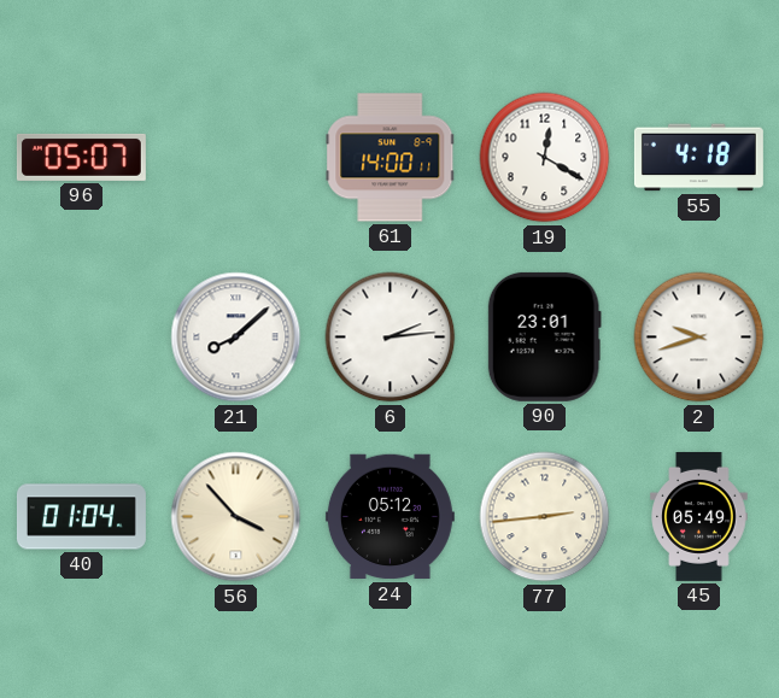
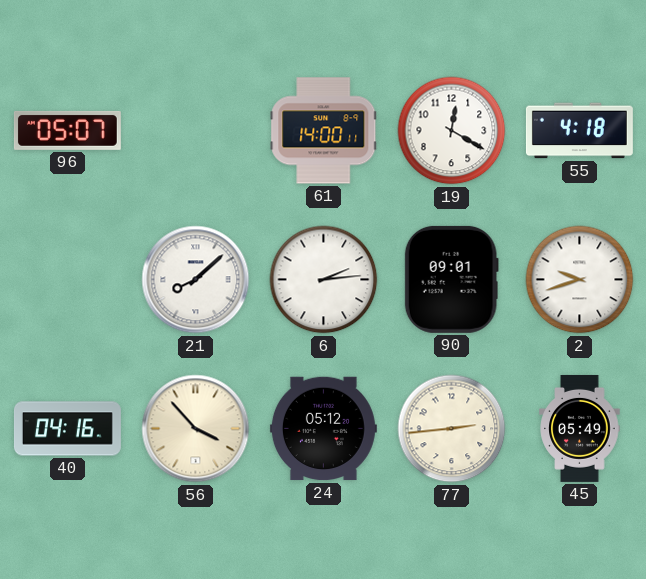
90: 23:01 -> 09:01 (451, 279)
40: 01:04 -> 04:16 (67, 429)
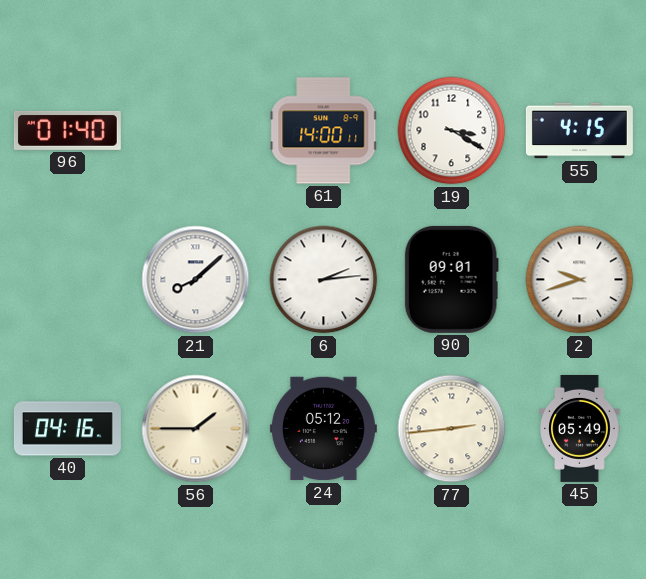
96: 05:07 -> 01:40 (67, 130)
19: 12:20 -> 3:20 (452, 131)
55: 4:18 -> 4:15 (579, 131)
56: 3:53 -> 1:45 (196, 429)
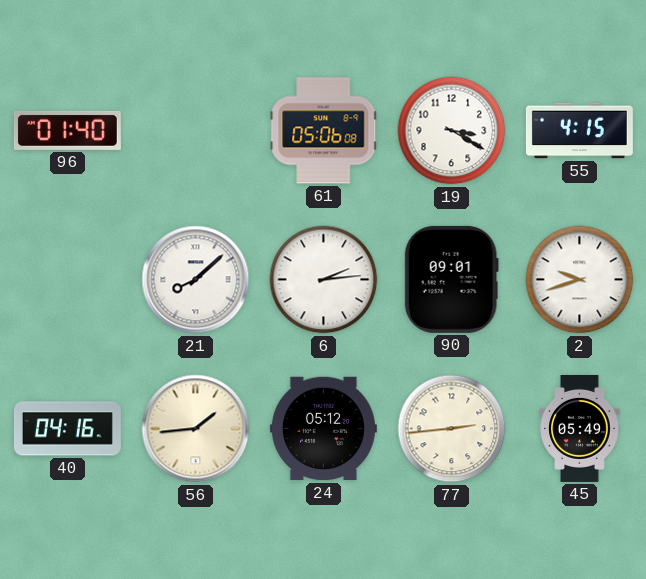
61: 14:00 -> 05:06 (324, 131)
56: 1:45 -> 1:44 (196, 429)
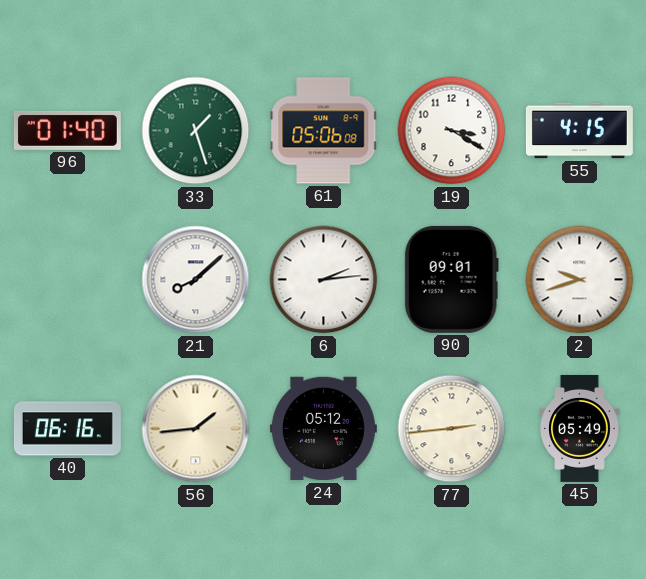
33: none -> 1:27 (196, 131)
40: 04:16 -> 06:16 (67, 429)
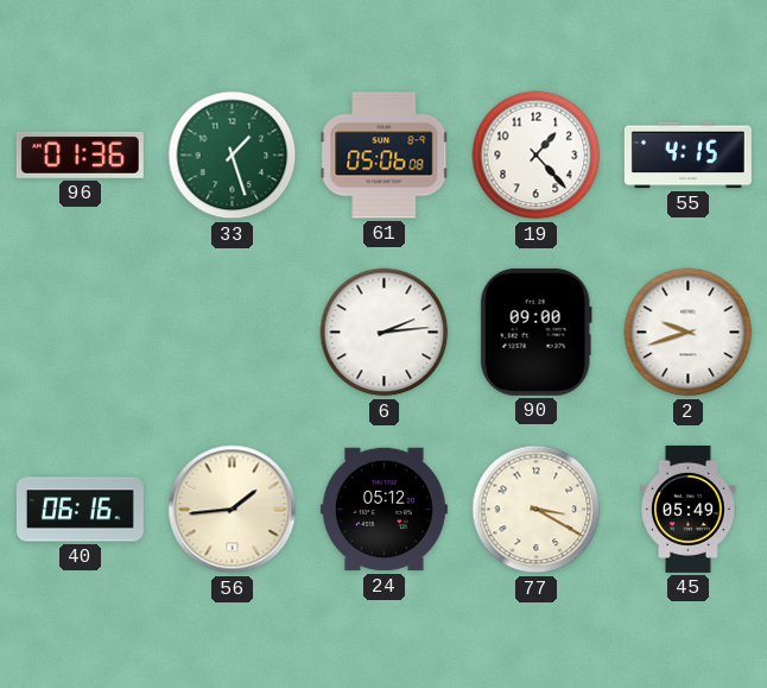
96: 01:40 -> 01:36 (80, 154)
19: 3:20 -> 1:23 (537, 156)
21: 8:08 -> none (196, 280)
90: 09:01 -> 09:00 (535, 332)
77: 2:44 -> 3:20 (537, 510)
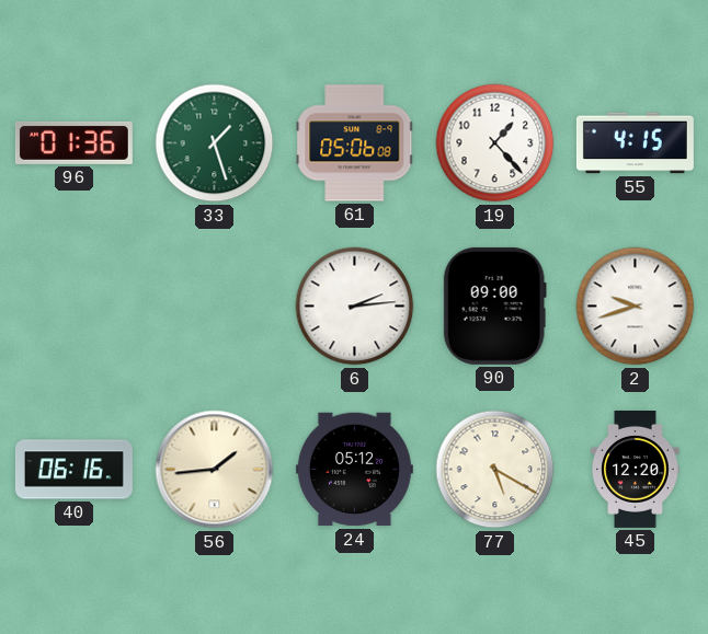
77: 3:20 -> 5:20 (495, 470)
45: 05:49 -> 12:20 (636, 469)
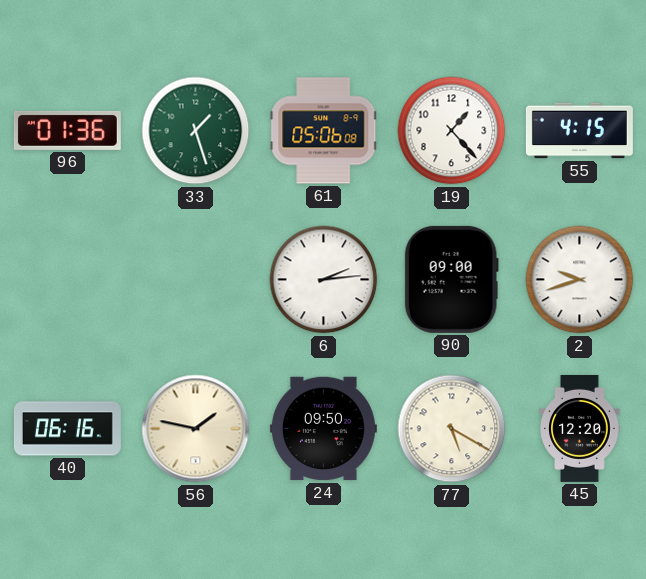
56: 1:44 -> 1:47 (196, 429)
24: 05:12 -> 09:50 (323, 429)
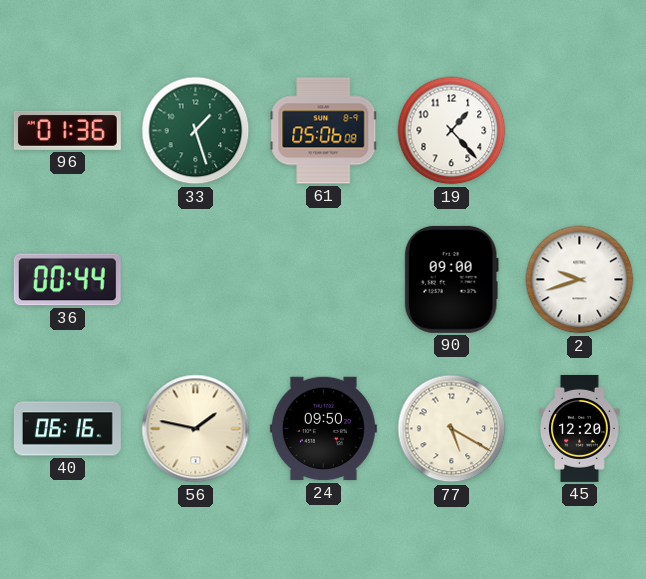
55: 4:15 -> none (579, 131)
36: none -> 00:44 (67, 280)
6: 2:14 -> none (324, 280)
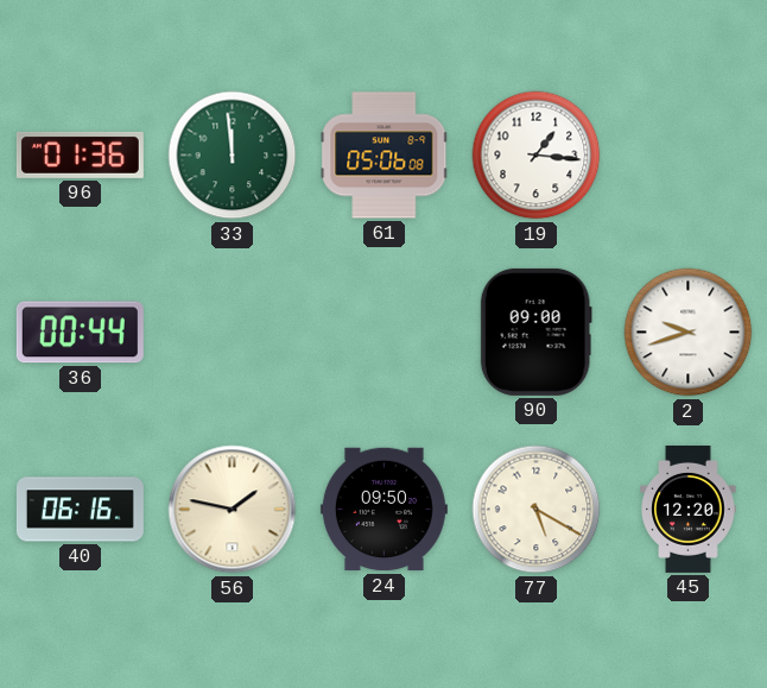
33: 1:27 -> 11:59 (233, 156)
19: 1:23 -> 1:16 (537, 156)
